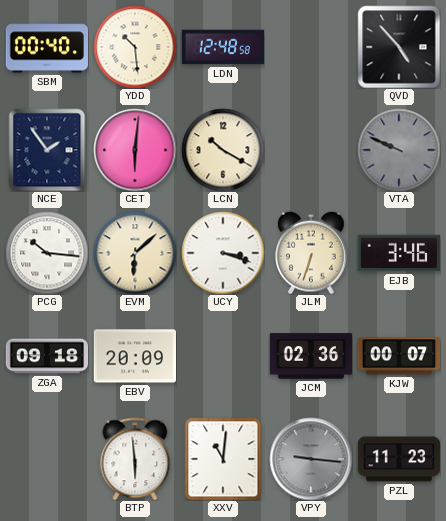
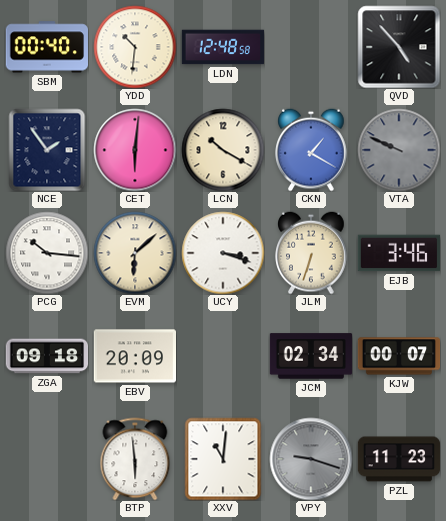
YDD: 10:29 -> 10:31 (135, 47)
CKN: none -> 1:20 (312, 150)
JCM: 02:36 -> 02:34 (311, 356)
VPY: 9:16 -> 9:18 (311, 459)
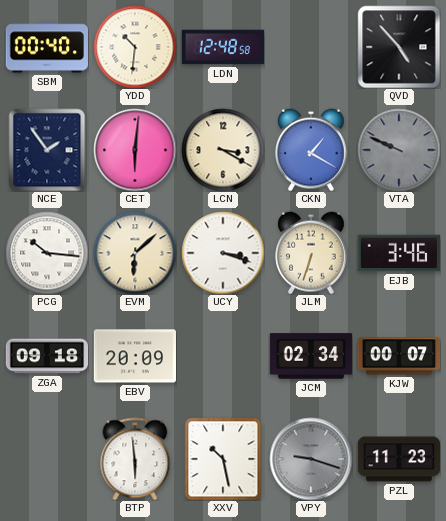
LCN: 10:20 -> 3:20 (223, 150)
XXV: 11:01 -> 10:28 (223, 459)
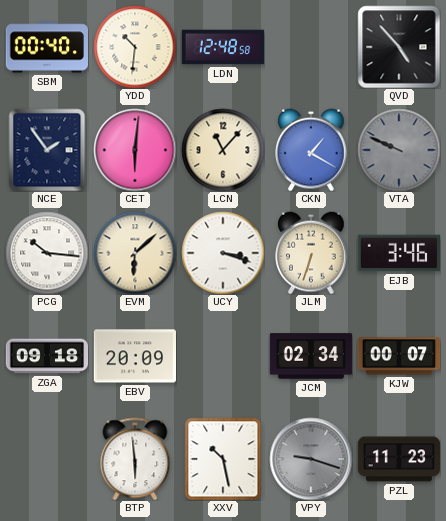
LCN: 3:20 -> 11:07 (223, 150)
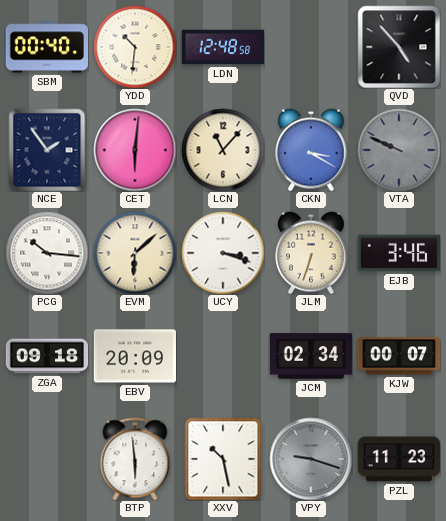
CKN: 1:20 -> 3:20 (312, 150)
